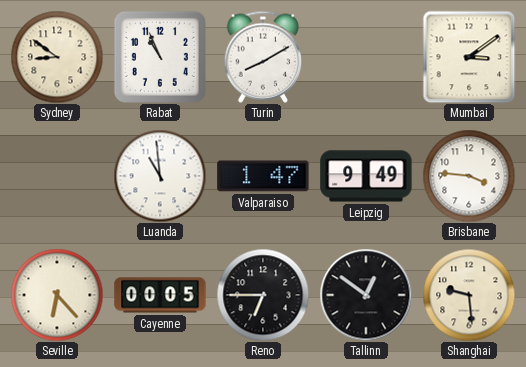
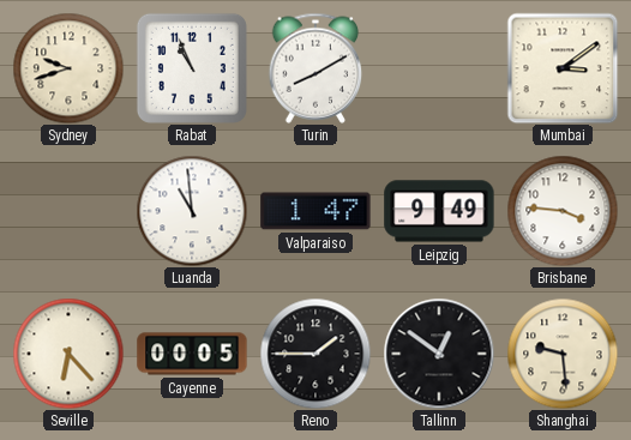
Sydney: 8:51 -> 9:42 (68, 68)
Reno: 6:45 -> 1:45 (315, 354)
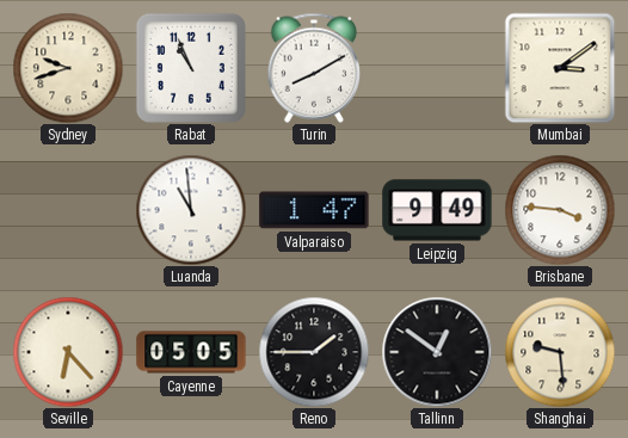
Cayenne: 00:05 -> 05:05 (191, 352)
